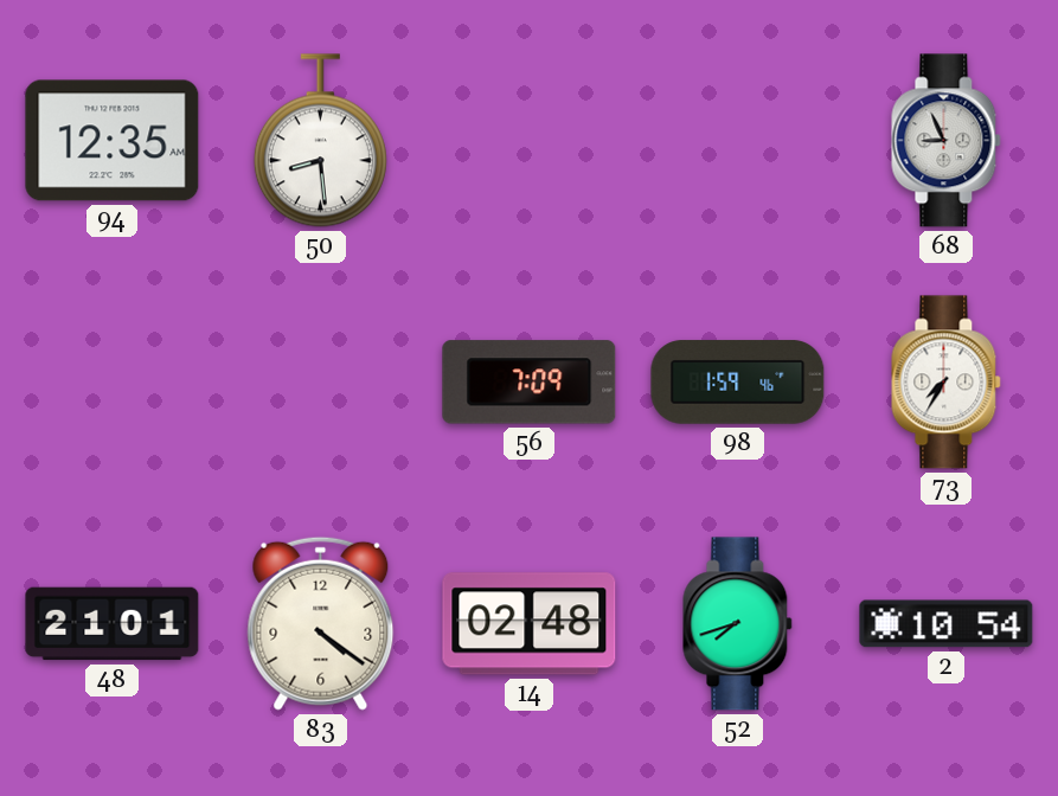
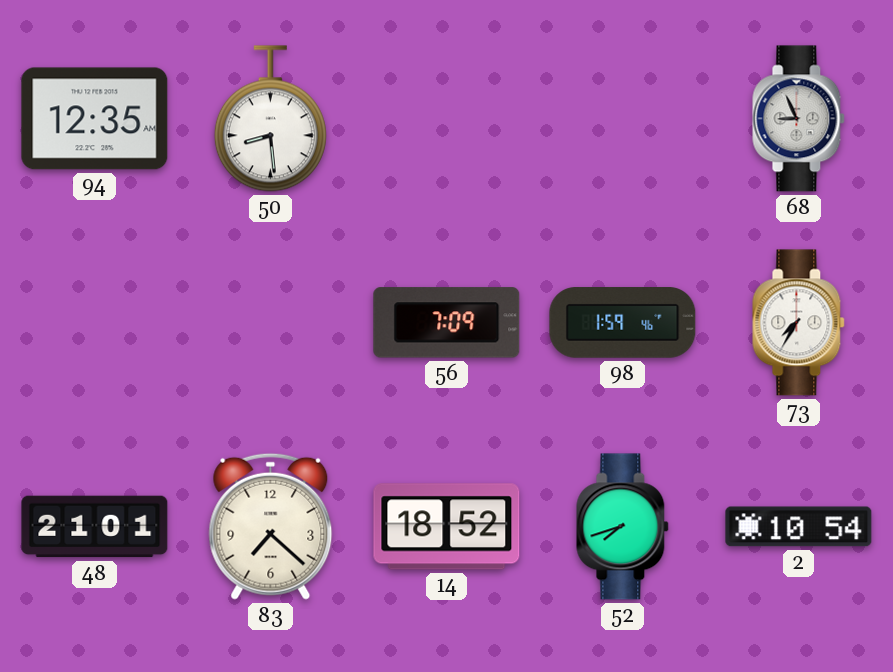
83: 4:21 -> 7:22 (271, 526)
14: 02:48 -> 18:52 (447, 527)
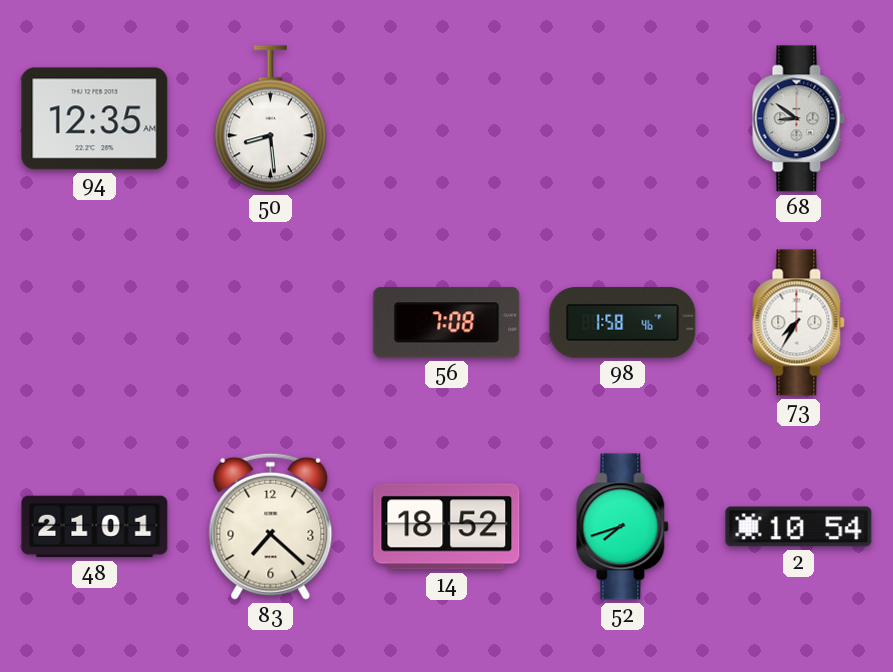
68: 8:56 -> 8:51 (799, 119)
56: 7:09 -> 7:08 (447, 323)
98: 1:59 -> 1:58 (623, 323)
